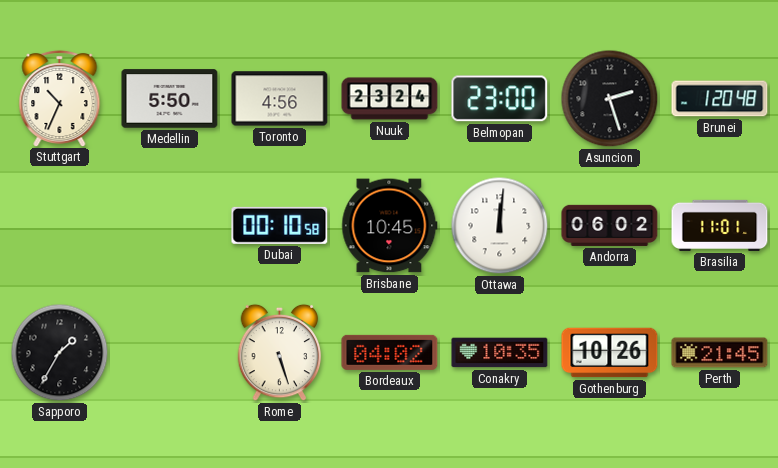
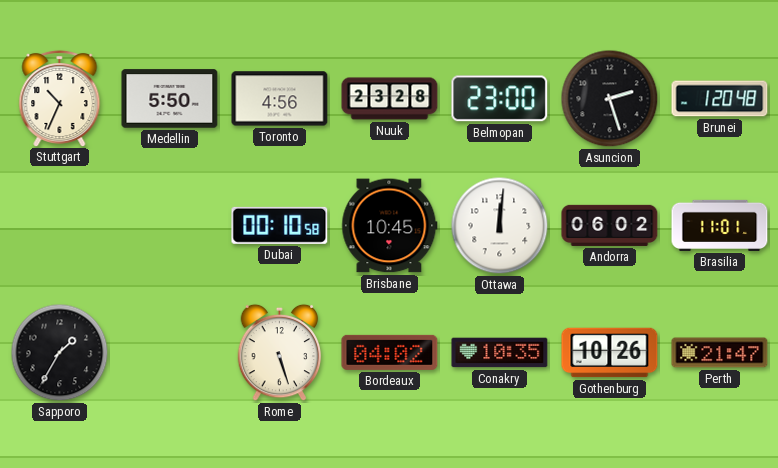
Nuuk: 23:24 -> 23:28 (390, 99)
Perth: 21:45 -> 21:47 (720, 353)
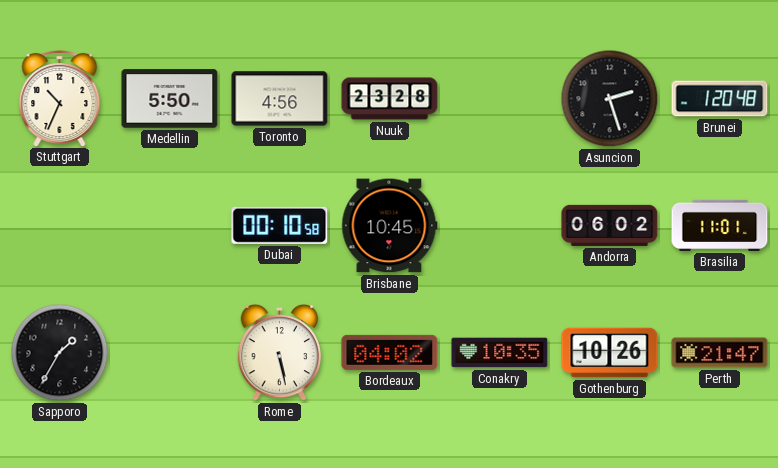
Belmopan: 23:00 -> none (500, 99)
Ottawa: 12:01 -> none (500, 226)
Rome: 5:27 -> 5:28 (280, 353)
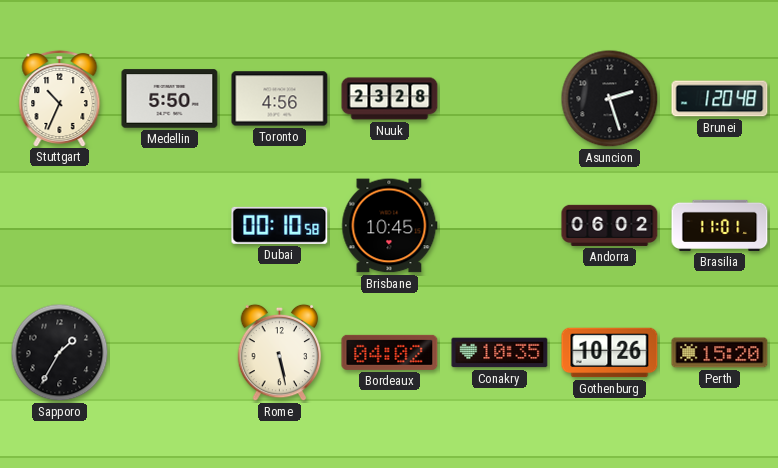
Perth: 21:47 -> 15:20 (720, 353)
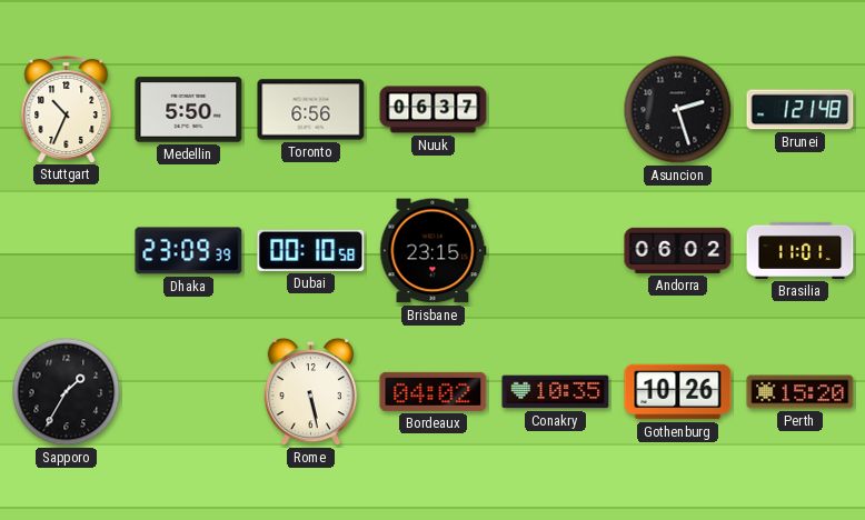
Toronto: 4:56 -> 6:56 (311, 110)
Nuuk: 23:28 -> 06:37 (434, 110)
Brunei: 1:20 -> 1:21 (801, 110)
Dhaka: none -> 23:09 (189, 251)
Brisbane: 10:45 -> 23:15 (434, 251)
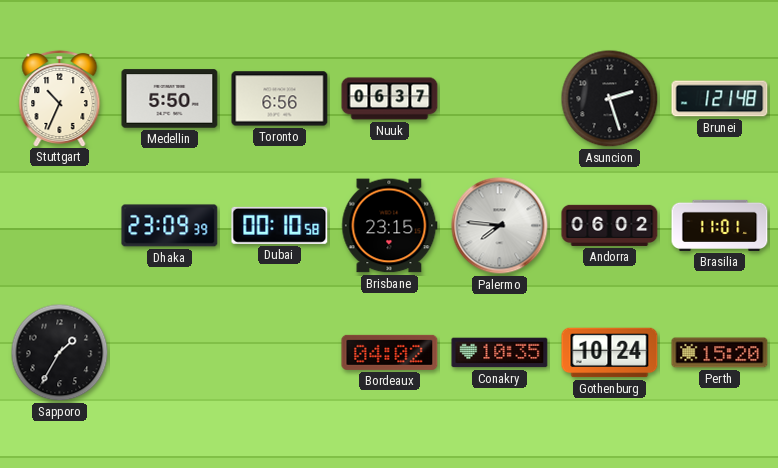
Palermo: none -> 7:46 (500, 226)
Rome: 5:28 -> none (311, 392)
Gothenburg: 10:26 -> 10:24 (610, 353)
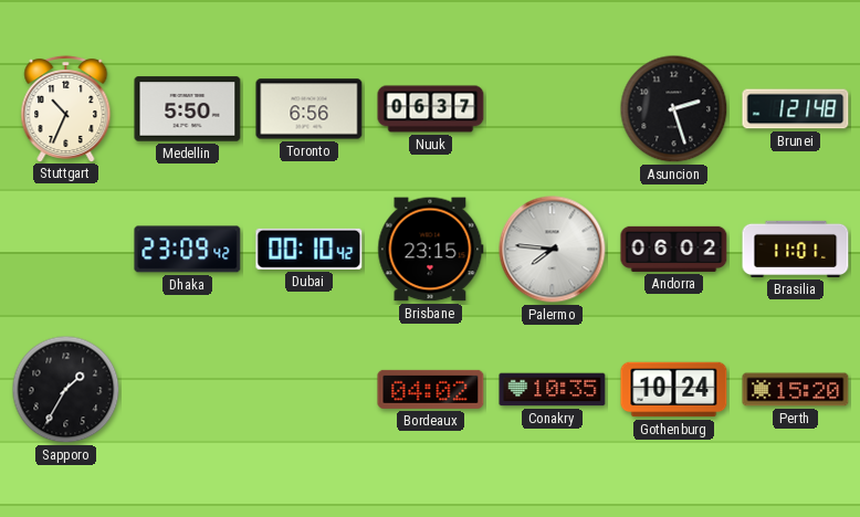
Dhaka: 23:09:39 -> 23:09:42 (188, 250)
Dubai: 00:10:58 -> 00:10:42 (310, 249)
